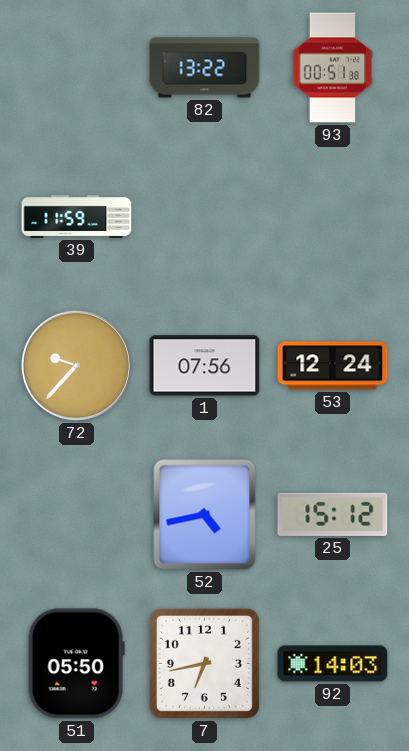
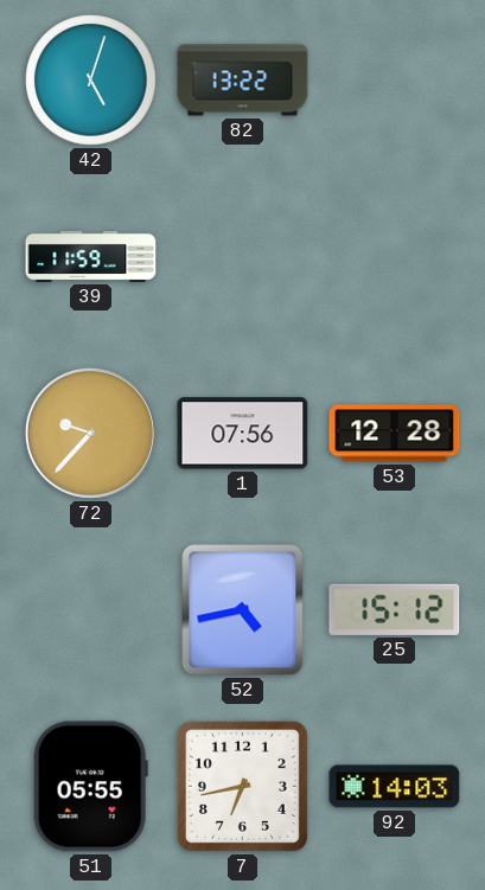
42: none -> 5:03 (91, 81)
93: 00:51 -> none (332, 68)
53: 12:24 -> 12:28 (395, 434)
51: 05:50 -> 05:55 (90, 787)
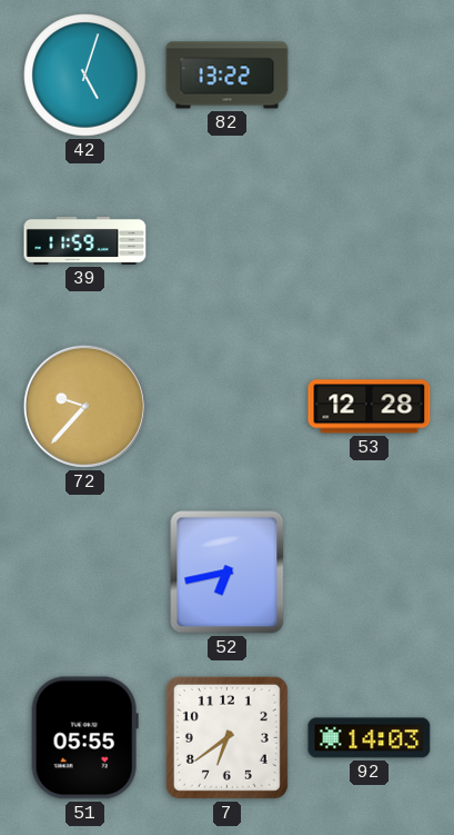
1: 07:56 -> none (243, 434)
52: 4:43 -> 6:43 (228, 573)
25: 15:12 -> none (395, 609)
7: 6:43 -> 6:39 (226, 737)
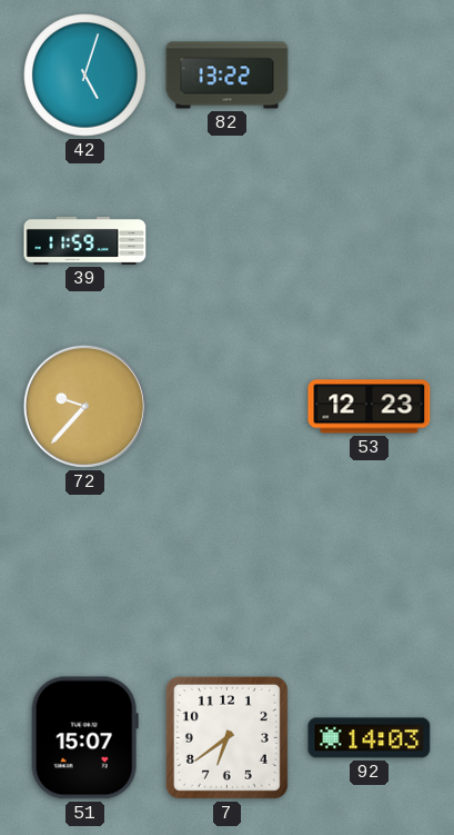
53: 12:28 -> 12:23 (370, 407)
52: 6:43 -> none (228, 573)
51: 05:55 -> 15:07 (84, 738)
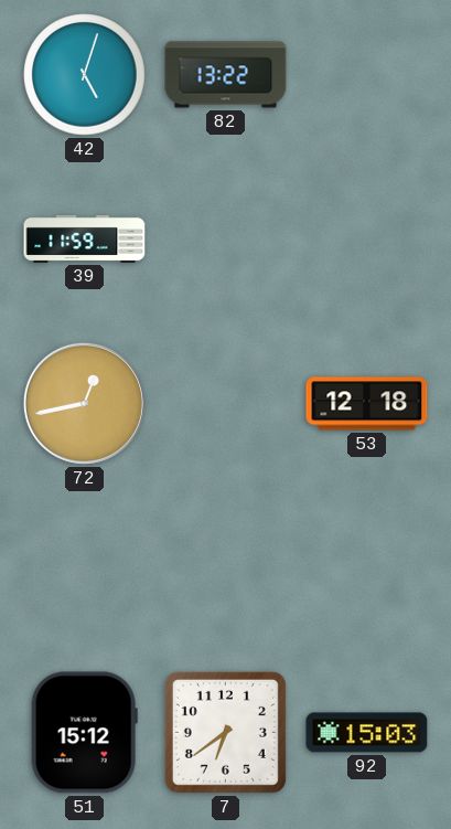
72: 9:37 -> 12:43 (84, 403)
53: 12:23 -> 12:18 (367, 404)
51: 15:07 -> 15:12 (84, 733)
92: 14:03 -> 15:03 (367, 733)
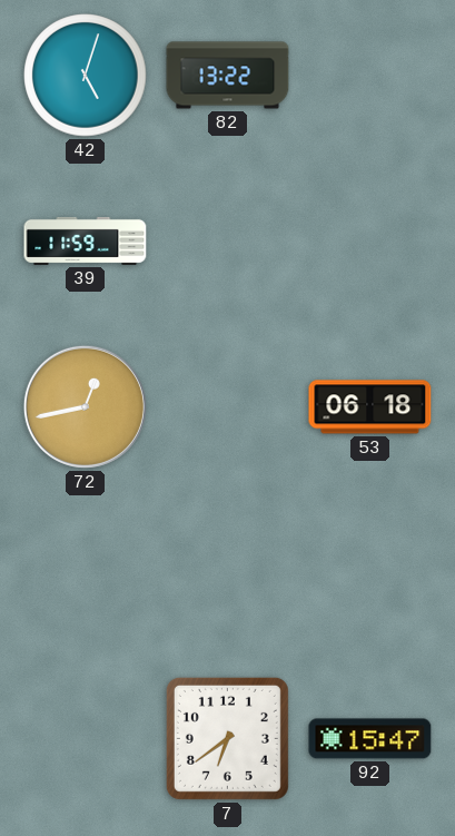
53: 12:18 -> 06:18 (370, 407)
51: 15:12 -> none (84, 733)
92: 15:03 -> 15:47 (370, 739)
